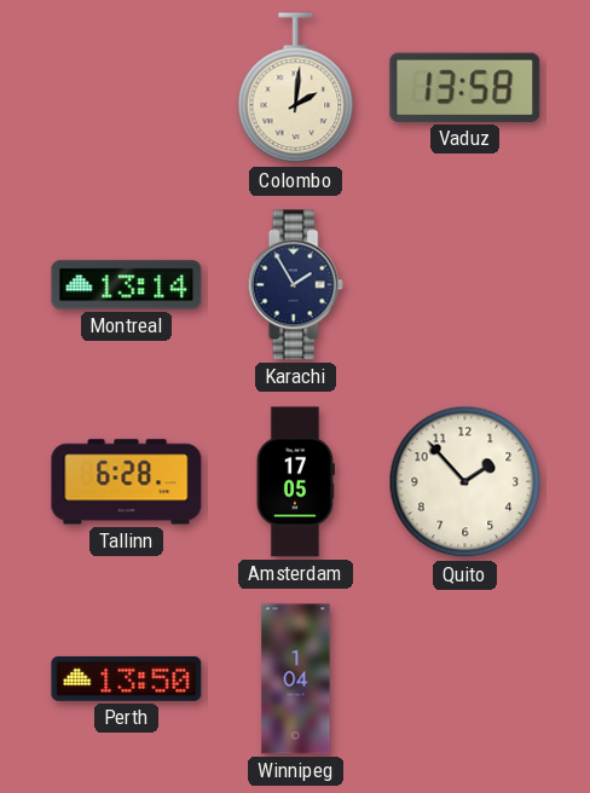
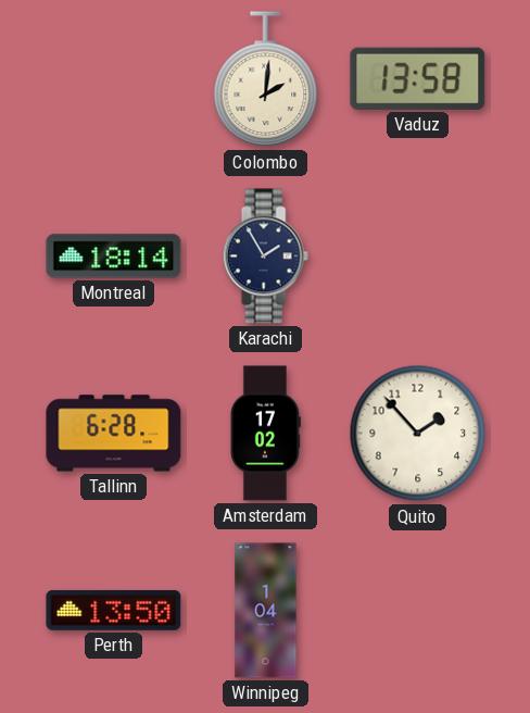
Montreal: 13:14 -> 18:14 (114, 257)
Amsterdam: 17:05 -> 17:02 (265, 434)
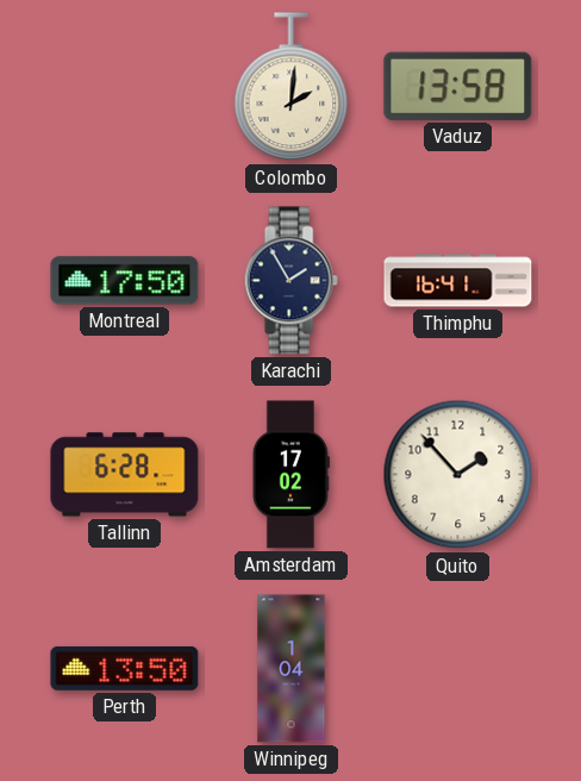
Montreal: 18:14 -> 17:50 (125, 281)
Thimphu: none -> 16:41 (458, 281)
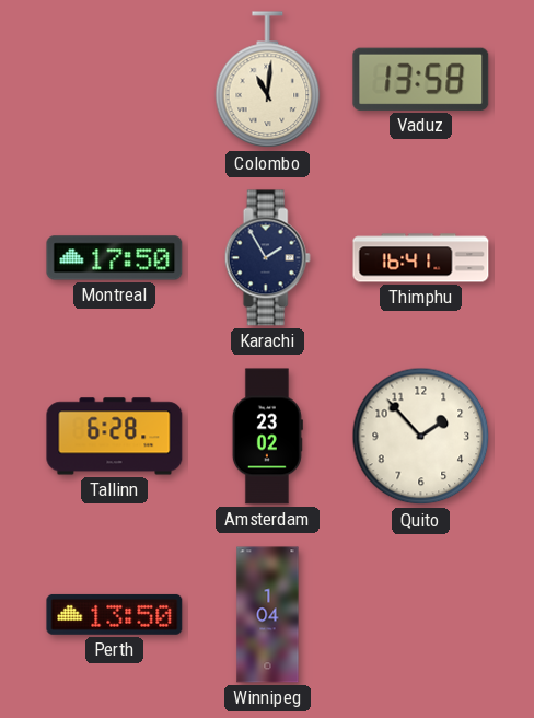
Colombo: 2:01 -> 11:01 (268, 80)
Amsterdam: 17:02 -> 23:02 (267, 437)
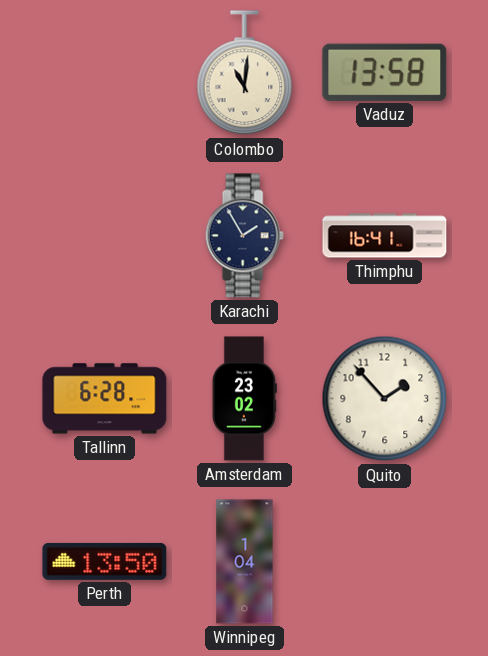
Montreal: 17:50 -> none (115, 258)
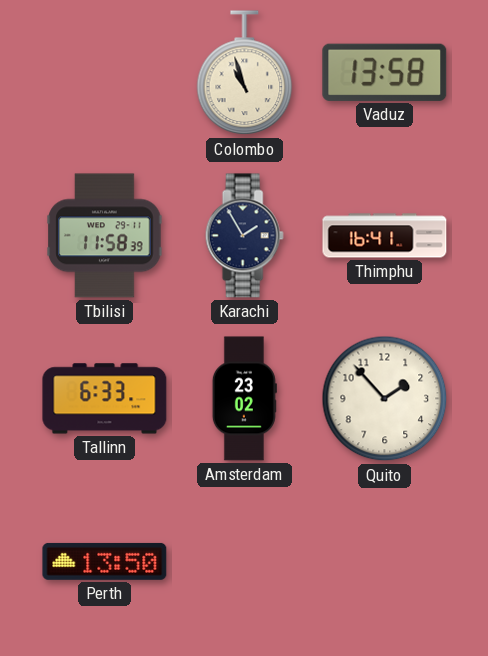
Colombo: 11:01 -> 10:57 (245, 73)
Tbilisi: none -> 11:58 (105, 236)
Tallinn: 6:28 -> 6:33 (105, 399)
Winnipeg: 1:04 -> none (245, 562)
